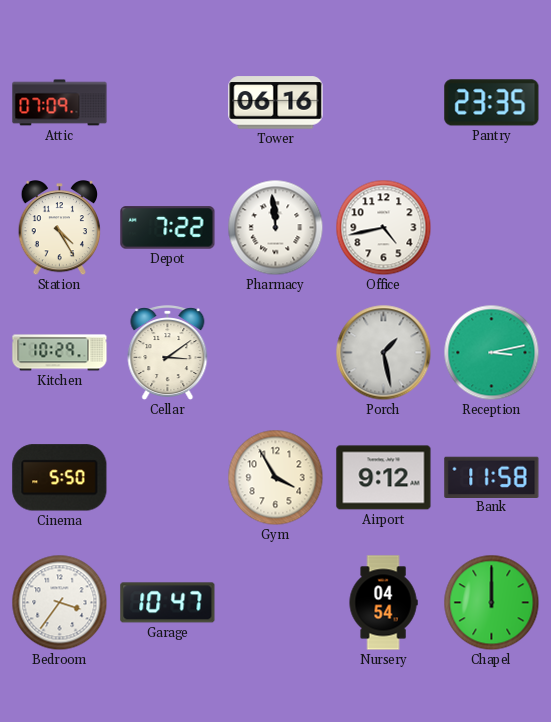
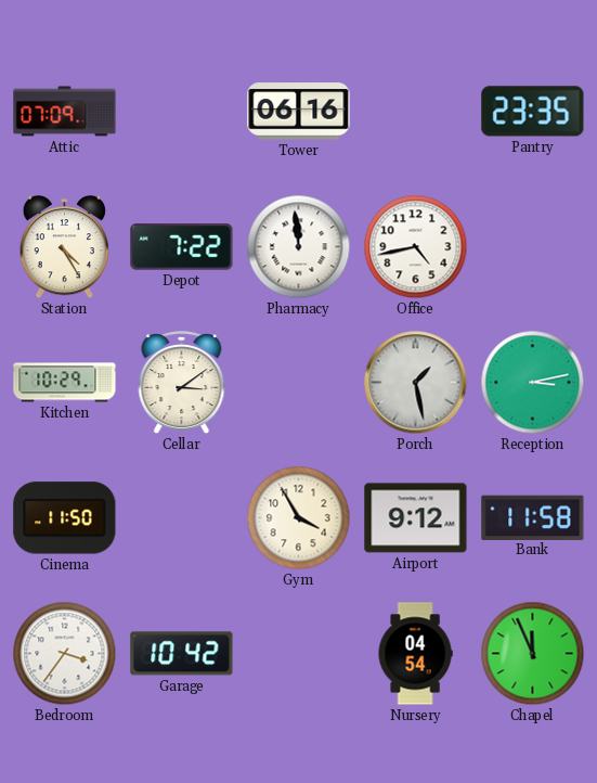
Cinema: 5:50 -> 11:50 (65, 518)
Garage: 10:47 -> 10:42 (182, 654)
Chapel: 12:00 -> 11:56 (533, 654)
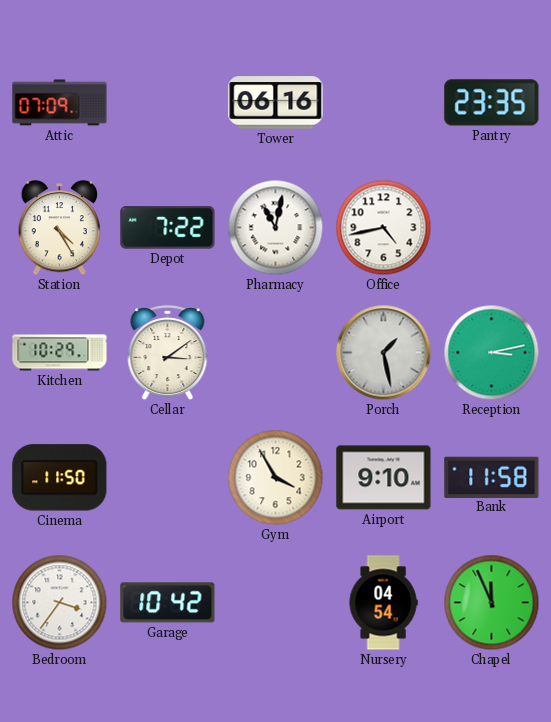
Pharmacy: 11:59 -> 11:02 (276, 228)
Airport: 9:12 -> 9:10 (384, 478)
